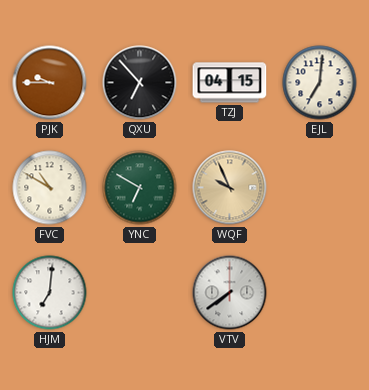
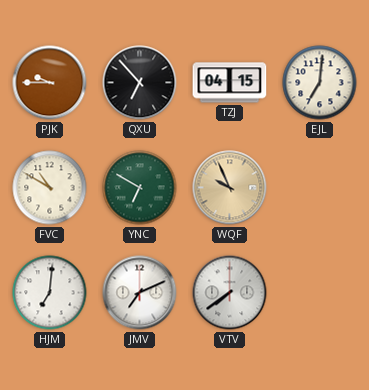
JMV: none -> 7:11 (140, 293)
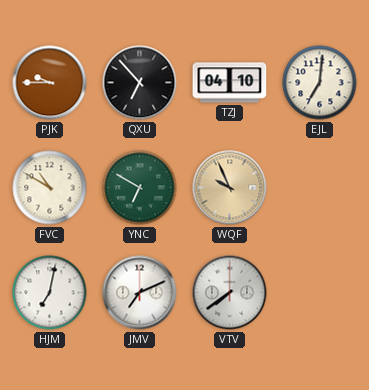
TZJ: 04:15 -> 04:10 (230, 83)
HJM: 7:01 -> 7:02 (50, 293)
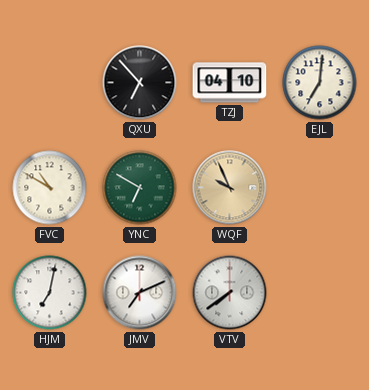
PJK: 9:45 -> none (50, 83)
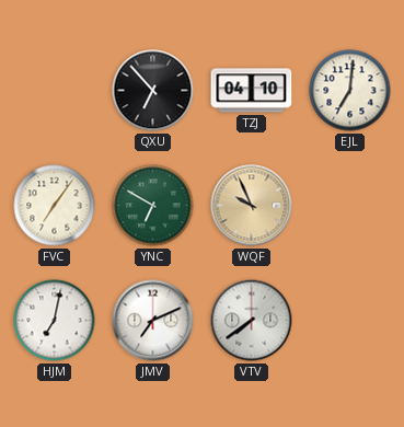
FVC: 10:50 -> 7:06 (55, 206)
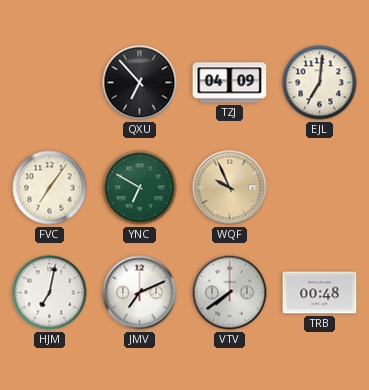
TZJ: 04:10 -> 04:09 (230, 83)
TRB: none -> 00:48 (320, 293)
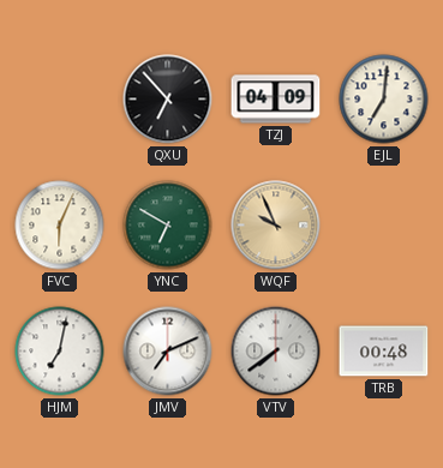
FVC: 7:06 -> 6:04 (60, 226)
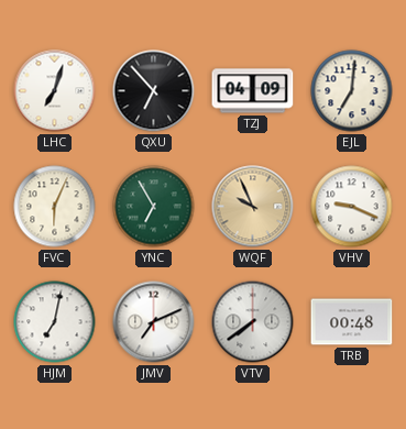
LHC: none -> 7:03 (55, 91)
YNC: 6:50 -> 6:55 (154, 207)
VHV: none -> 9:19 (352, 207)
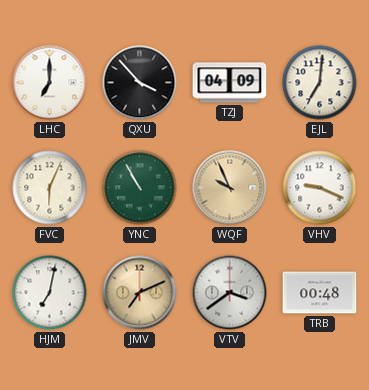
LHC: 7:03 -> 7:00 (50, 83)
QXU: 6:53 -> 3:53 (140, 83)
YNC: 6:55 -> 10:55 (140, 188)
JMV dial: white -> champagne (140, 293)
VTV: 7:39 -> 3:39 (230, 293)
